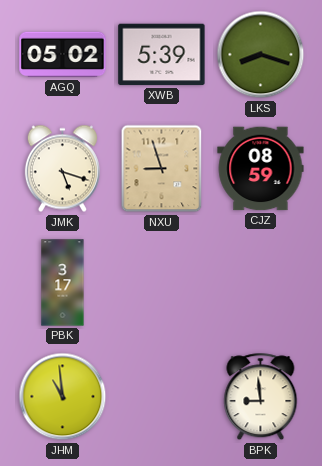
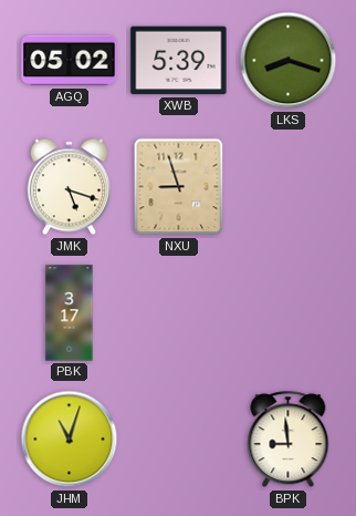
CJZ: 08:59 -> none (261, 169)
JHM: 10:59 -> 11:03 (70, 440)
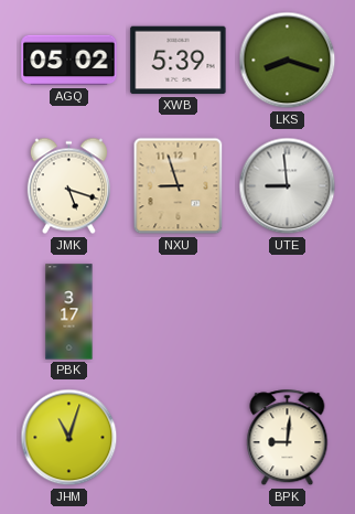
UTE: none -> 8:59 (288, 186)
BPK: 8:59 -> 9:01 (288, 438)
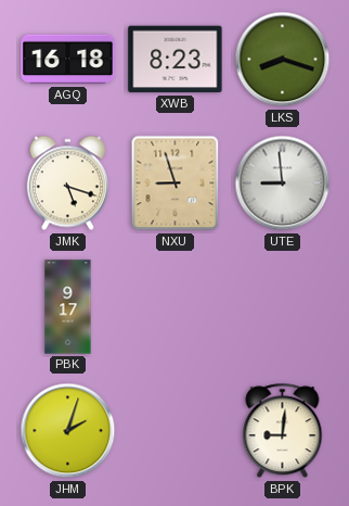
AGQ: 05:02 -> 16:18 (68, 60)
XWB: 5:39 -> 8:23 (176, 60)
PBK: 3:17 -> 9:17 (68, 307)
JHM: 11:03 -> 2:03 (68, 431)
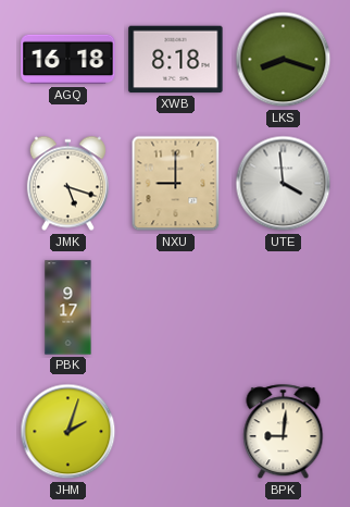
XWB: 8:23 -> 8:18 (176, 60)
NXU: 8:57 -> 9:00 (176, 184)
UTE: 8:59 -> 3:59 (284, 184)
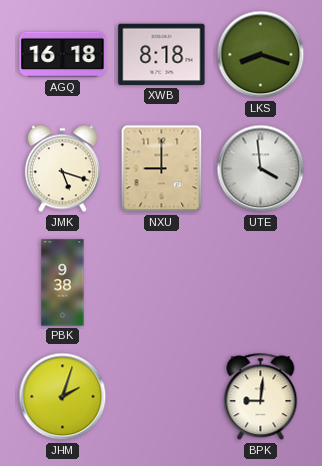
PBK: 9:17 -> 9:38 (63, 283)
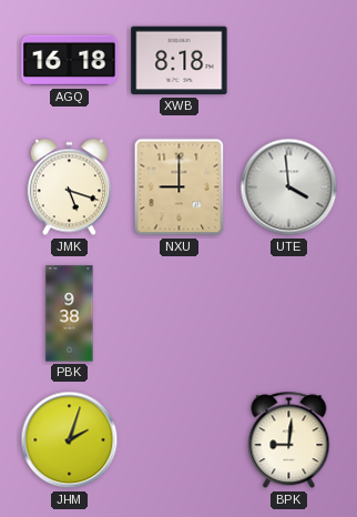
LKS: 8:18 -> none (261, 55)
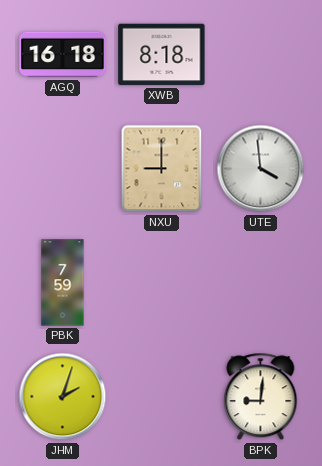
JMK: 5:18 -> none (69, 187)
PBK: 9:38 -> 7:59 (63, 283)
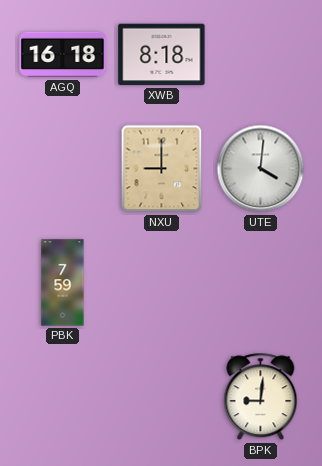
UTE: 3:59 -> 4:01 (261, 169)
JHM: 2:03 -> none (63, 397)
